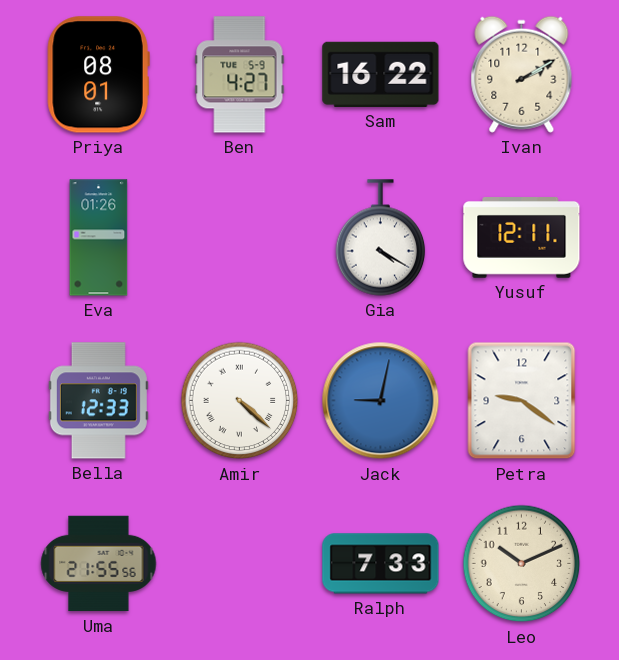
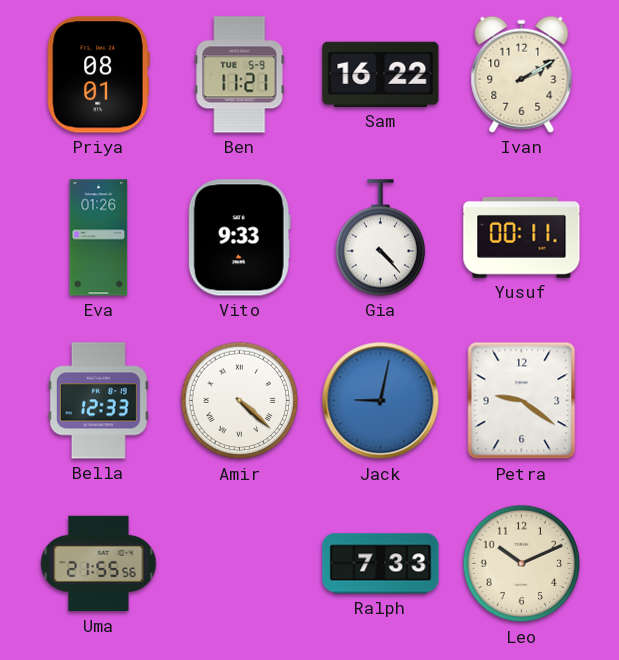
Ben: 4:27 -> 11:21 (240, 75)
Vito: none -> 9:33 (239, 238)
Gia: 4:20 -> 4:23 (381, 238)
Yusuf: 12:11 -> 00:11 (522, 238)
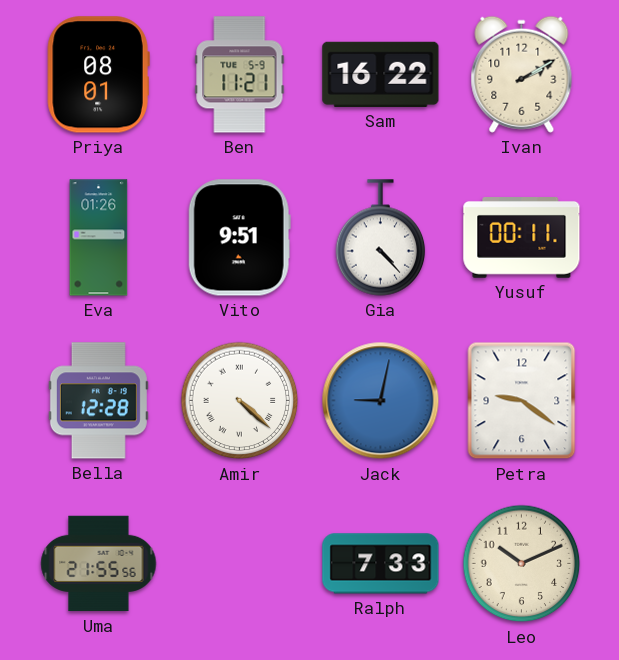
Vito: 9:33 -> 9:51 (239, 238)
Bella: 12:33 -> 12:28 (98, 401)
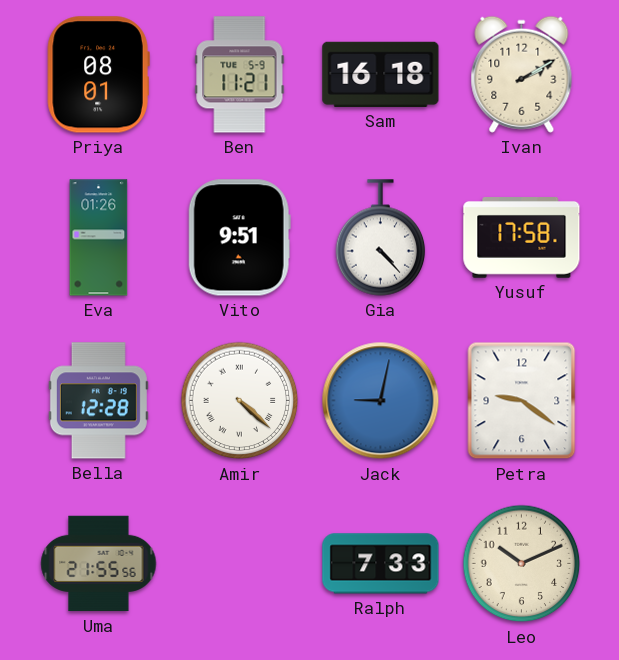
Sam: 16:22 -> 16:18 (381, 74)
Yusuf: 00:11 -> 17:58 (522, 238)
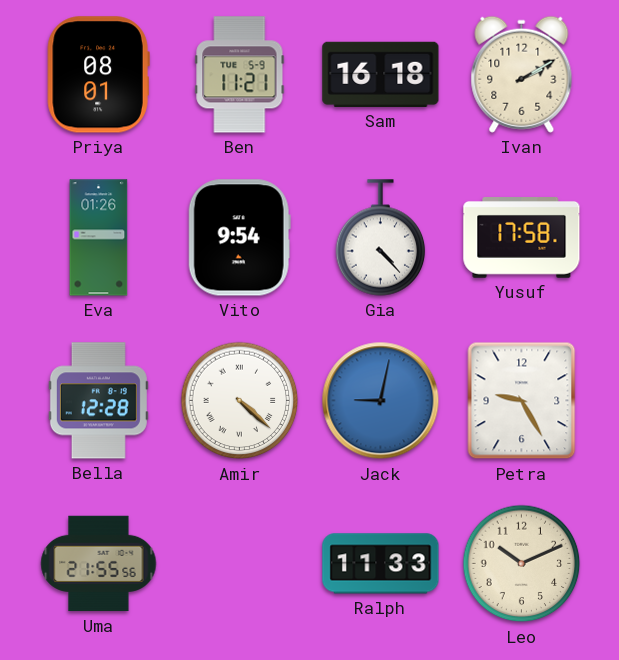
Vito: 9:51 -> 9:54 (239, 238)
Petra: 9:21 -> 9:25 (522, 401)
Ralph: 7:33 -> 11:33 (381, 564)
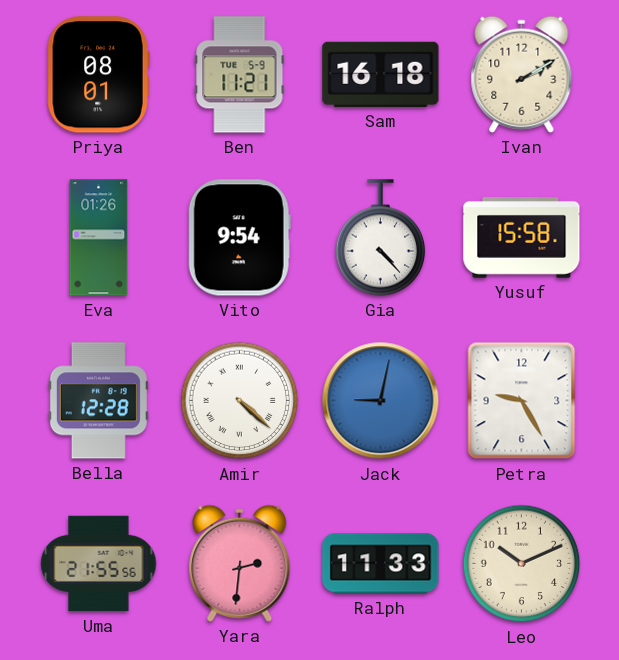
Yusuf: 17:58 -> 15:58 (522, 238)
Yara: none -> 2:31 (240, 563)
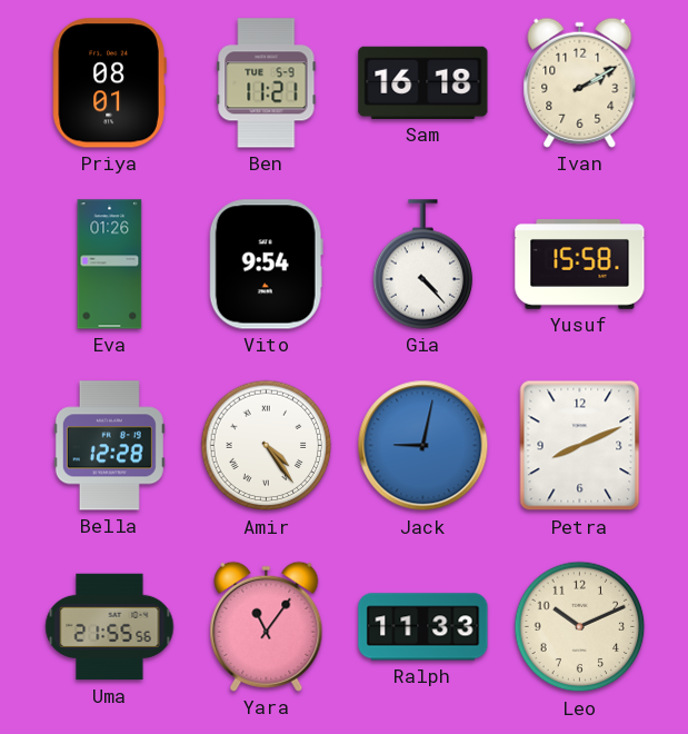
Amir: 4:22 -> 4:24 (267, 446)
Petra: 9:25 -> 8:11 (580, 446)
Yara: 2:31 -> 11:06 (267, 626)
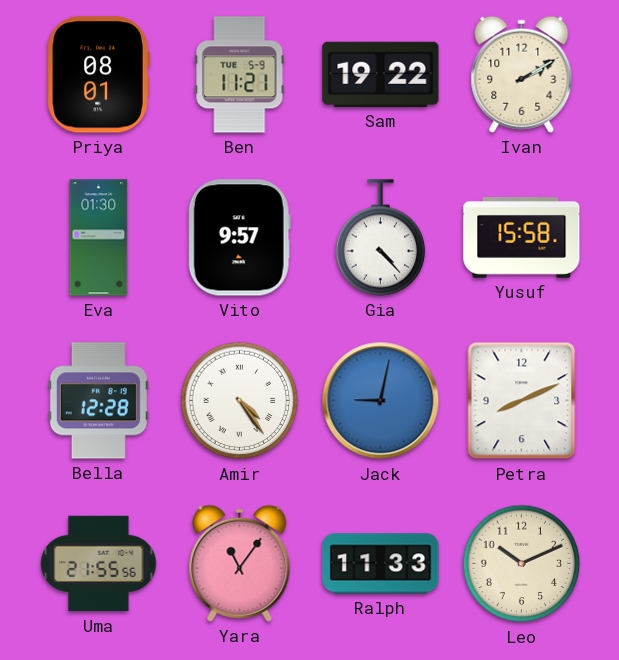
Sam: 16:18 -> 19:22 (381, 74)
Eva: 01:26 -> 01:30 (99, 238)
Vito: 9:54 -> 9:57 (239, 238)
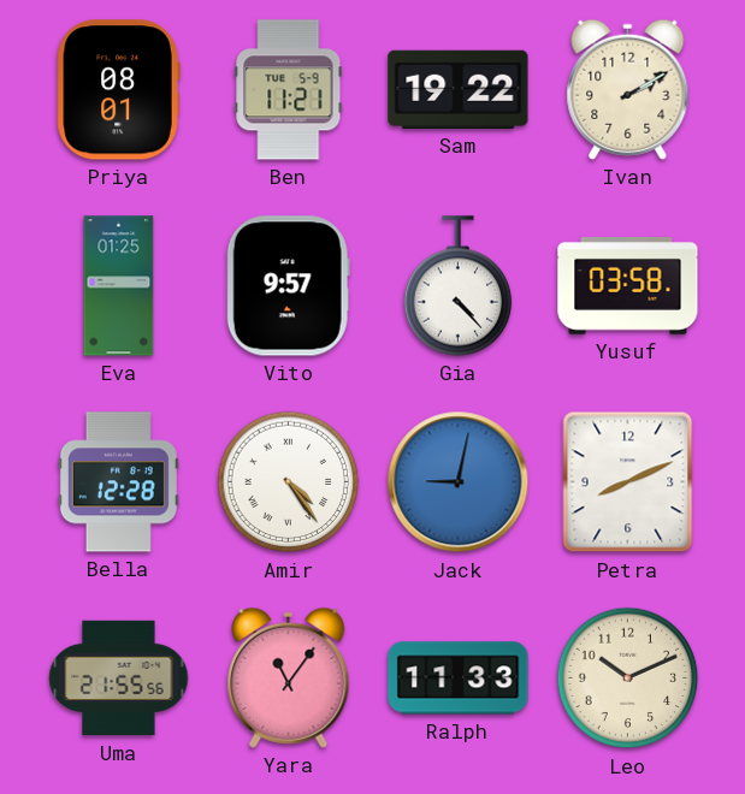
Eva: 01:30 -> 01:25 (119, 286)
Yusuf: 15:58 -> 03:58 (628, 286)
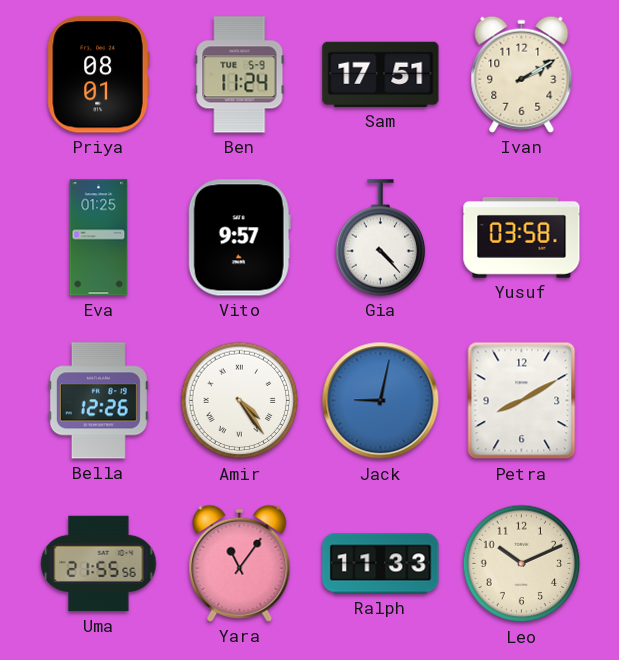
Ben: 11:21 -> 11:24 (240, 75)
Sam: 19:22 -> 17:51 (381, 74)
Bella: 12:28 -> 12:26 (98, 401)
Petra: 8:11 -> 8:10 (522, 401)
